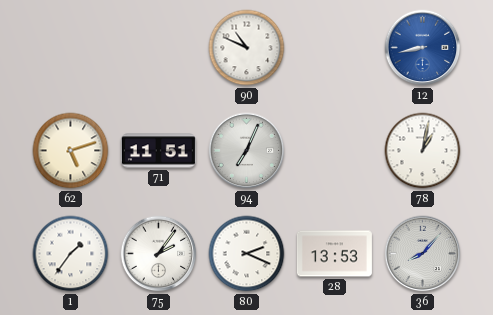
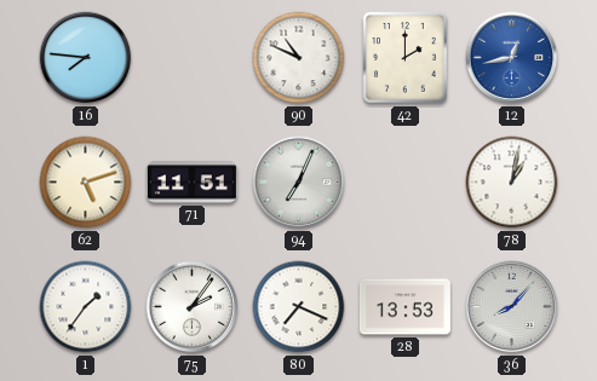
16: none -> 7:46 (86, 58)
42: none -> 2:00 (406, 58)
12: 8:43 -> 12:43 (512, 58)
80: 2:19 -> 7:19 (299, 307)
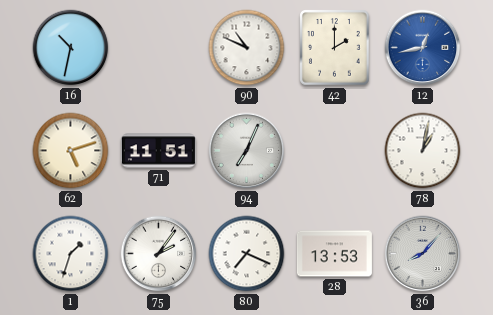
16: 7:46 -> 10:32 (71, 48)
1: 1:36 -> 1:33 (71, 254)
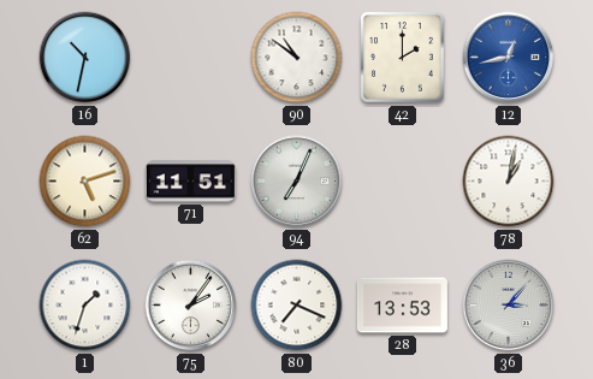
90: 10:49 -> 10:51 (297, 58)
36: 8:07 -> 3:07 (509, 306)
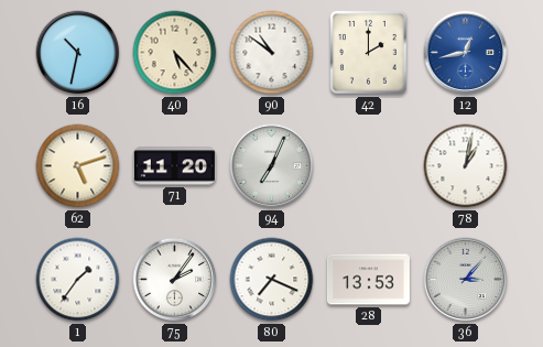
40: none -> 5:23 (175, 53)
71: 11:51 -> 11:20 (174, 166)
1: 1:33 -> 1:36 (78, 280)
